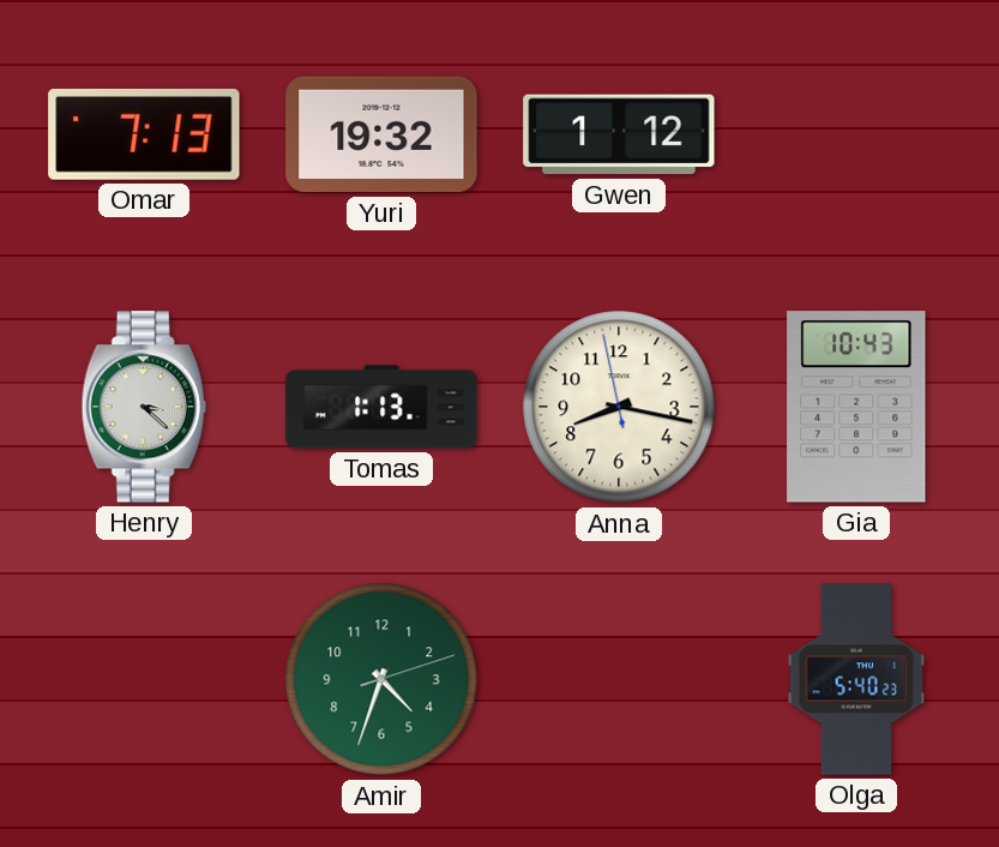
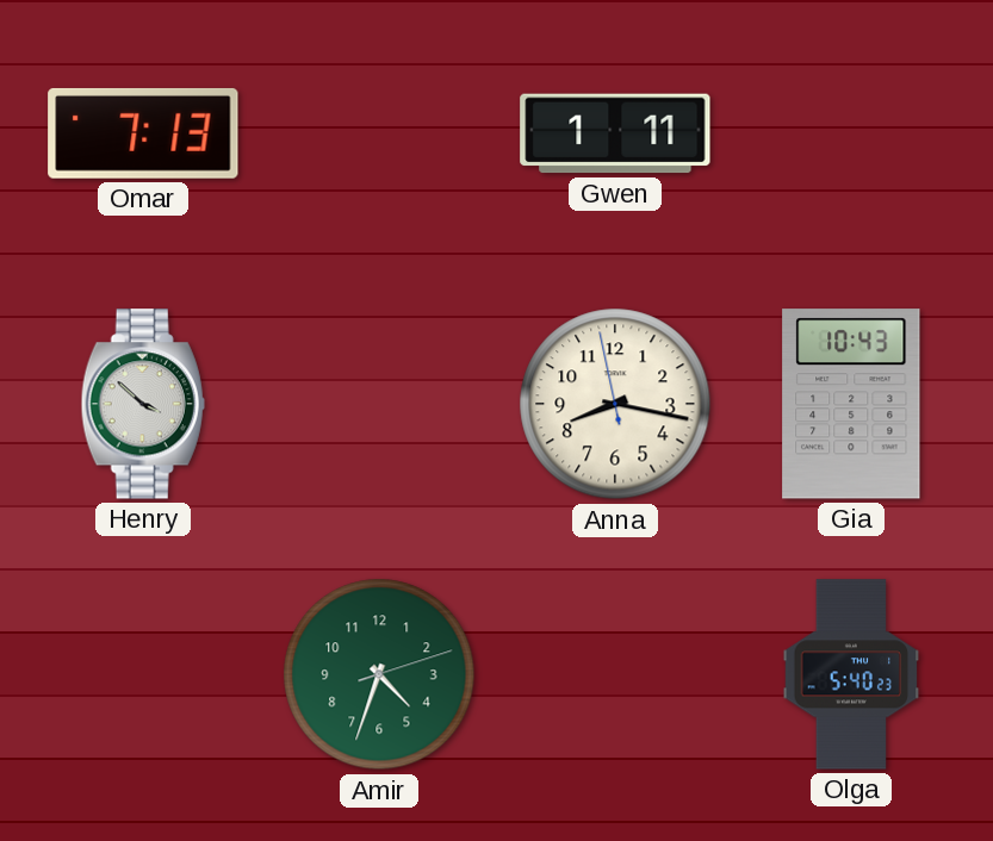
Yuri: 19:32 -> none (381, 134)
Gwen: 1:12 -> 1:11 (615, 133)
Henry: 3:22 -> 3:52 (143, 404)
Tomas: 1:13 -> none (381, 407)
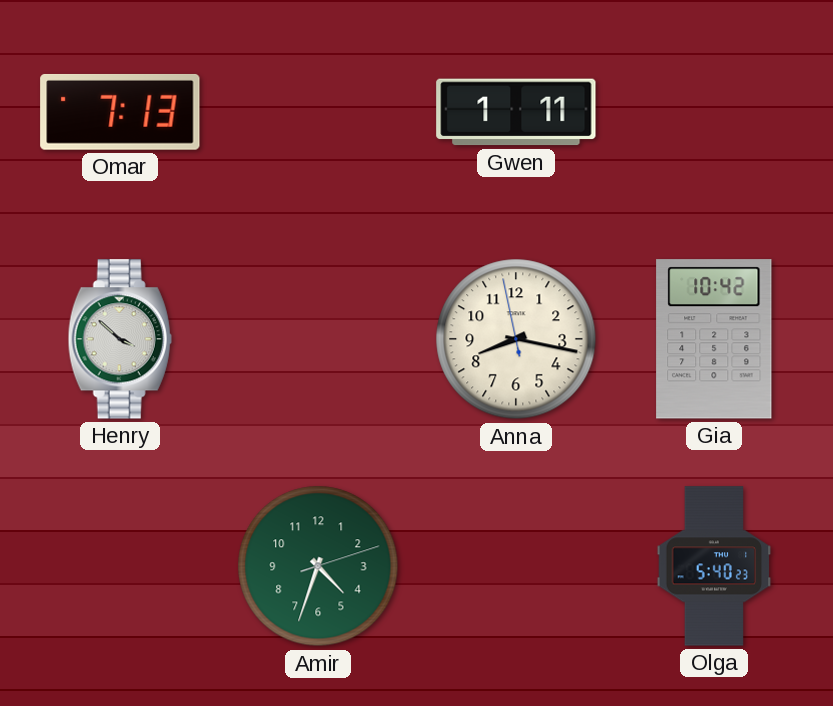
Gia: 10:43 -> 10:42 (714, 339)
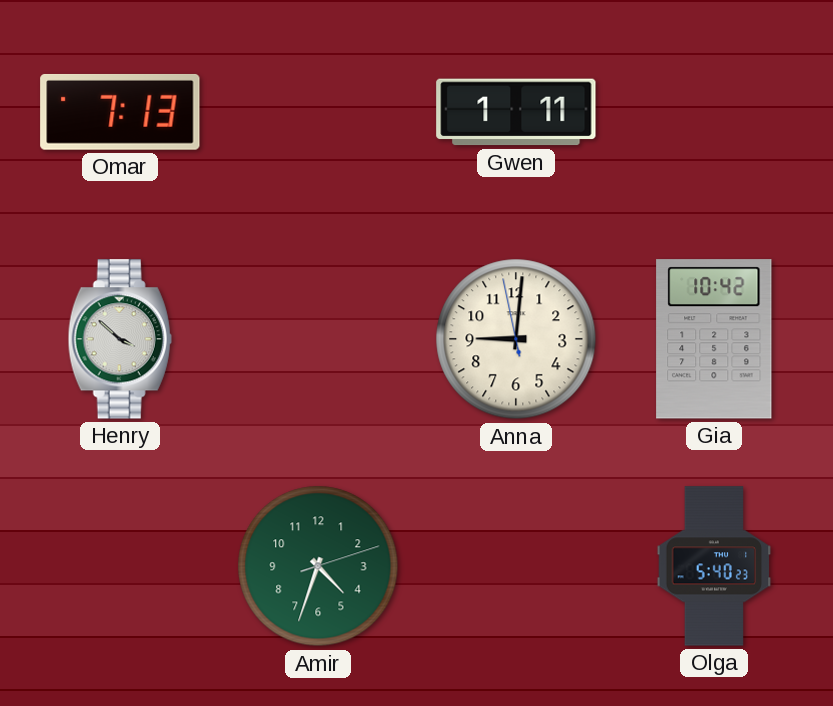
Anna: 8:16 -> 9:00 (516, 339)
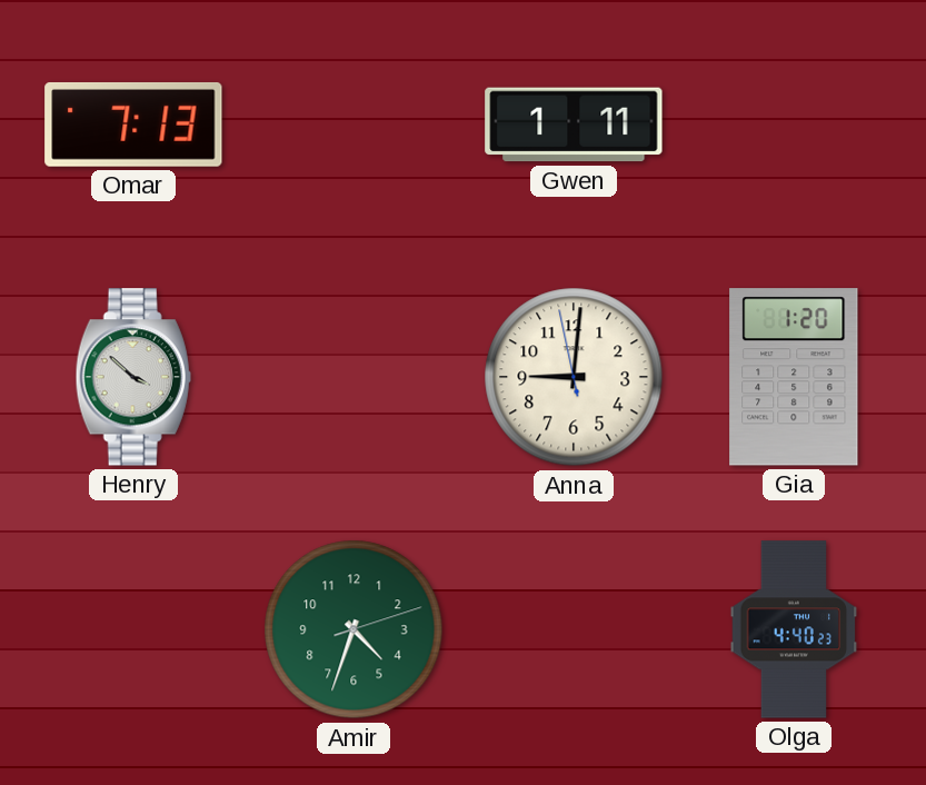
Gia: 10:42 -> 1:20 (794, 377)
Olga: 5:40 -> 4:40 (794, 629)
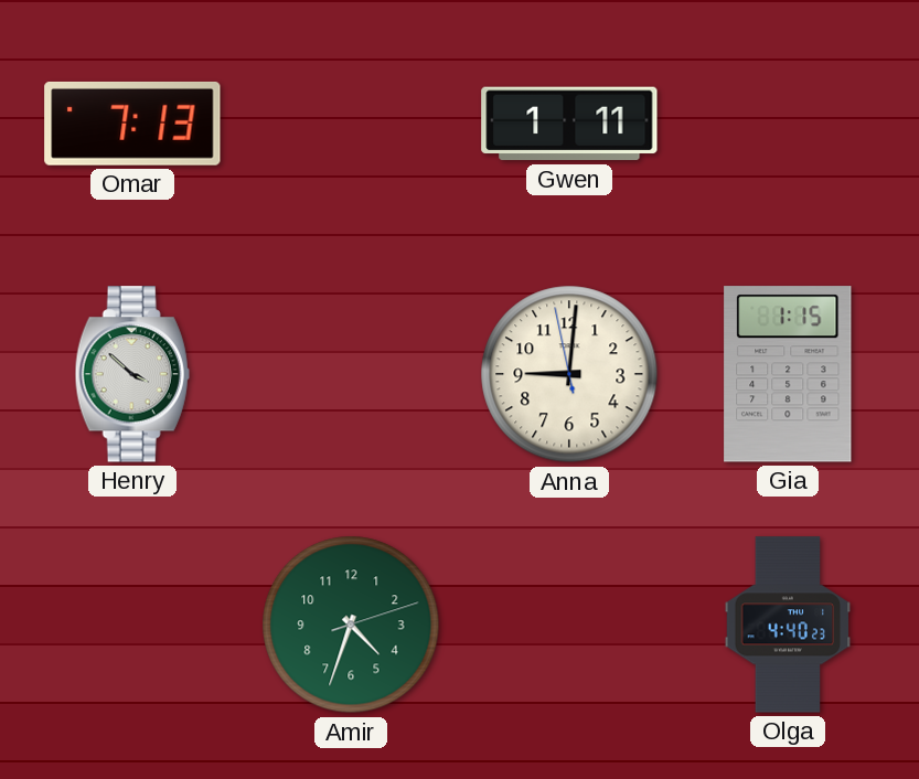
Gia: 1:20 -> 1:15 (788, 374)
